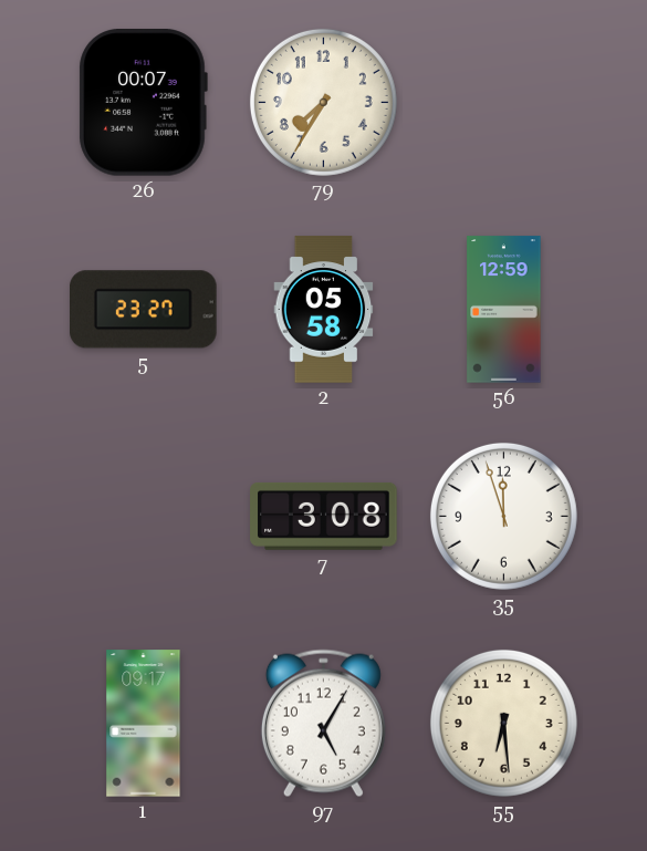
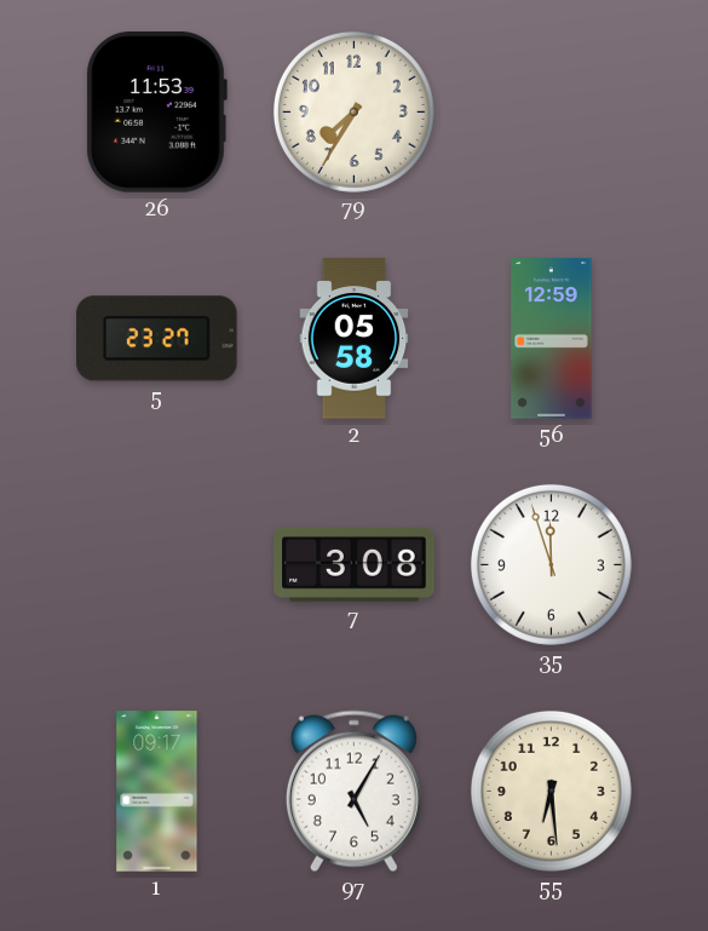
26: 00:07 -> 11:53 (156, 113)
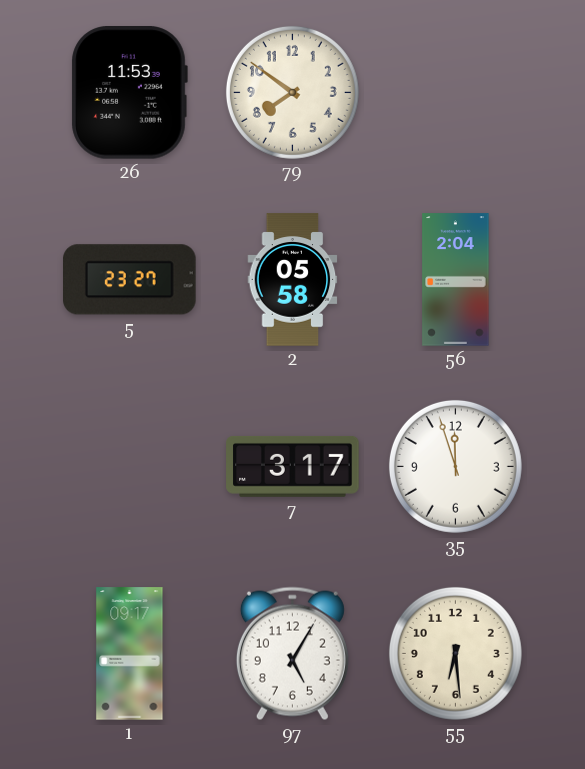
79: 7:35 -> 7:51 (292, 92)
56: 12:59 -> 2:04 (456, 280)
7: 3:08 -> 3:17 (293, 466)
